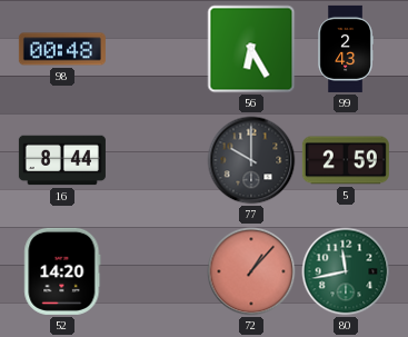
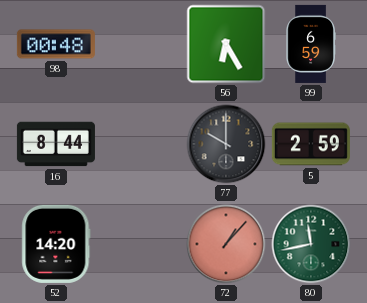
99: 2:43 -> 6:59 (311, 44)
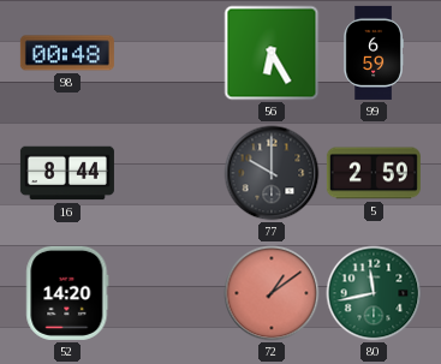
72: 1:07 -> 1:09 (272, 293)
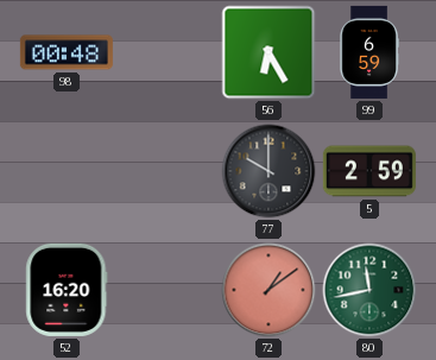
16: 8:44 -> none (67, 173)
52: 14:20 -> 16:20 (67, 290)
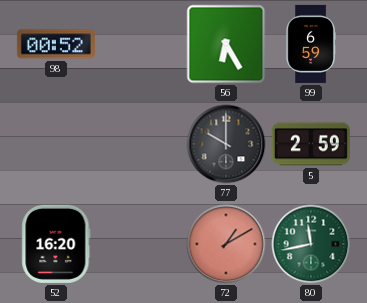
98: 00:48 -> 00:52 (56, 44)
72: 1:09 -> 1:10 (226, 244)
